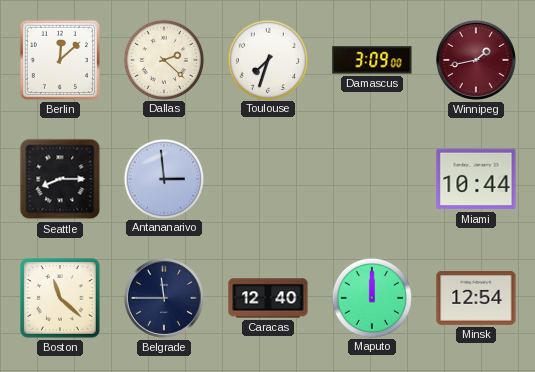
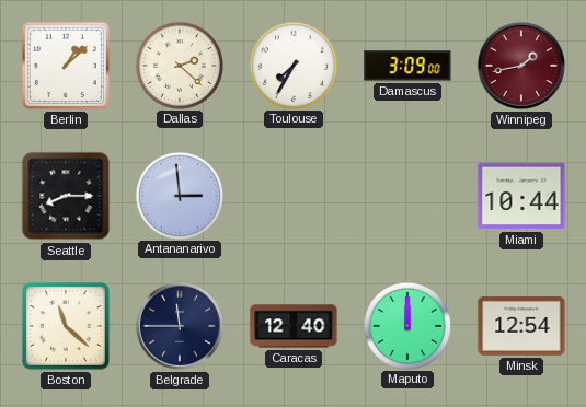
Berlin: 12:08 -> 1:08 (66, 66)
Toulouse: 7:33 -> 7:35 (292, 65)
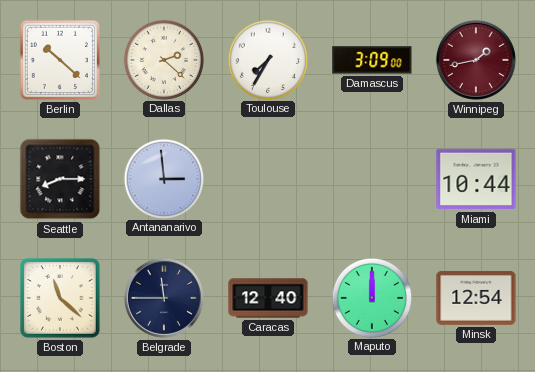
Berlin: 1:08 -> 10:22 (60, 60)
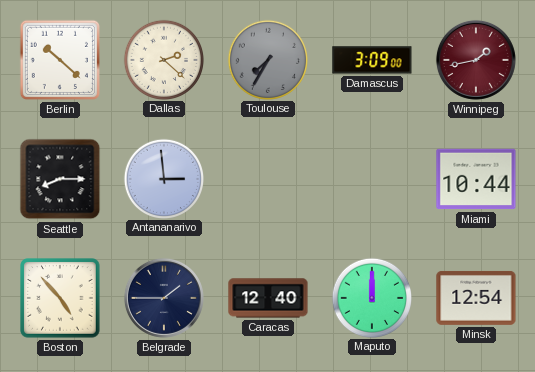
Toulouse dial: white -> grey (267, 59)
Boston: 11:22 -> 4:53 (60, 298)
Belgrade: 11:45 -> 1:45 (164, 298)
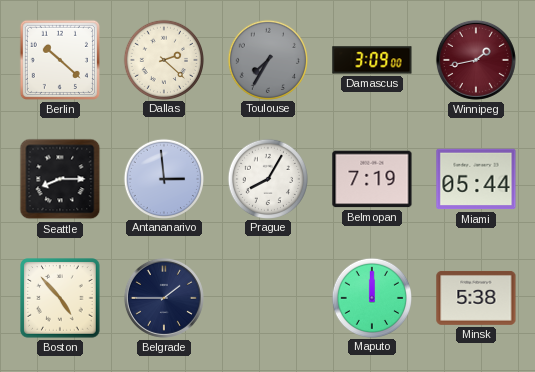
Prague: none -> 8:05 (267, 178)
Belmopan: none -> 7:19 (372, 179)
Miami: 10:44 -> 05:44 (476, 179)
Caracas: 12:40 -> none (268, 298)
Minsk: 12:54 -> 5:38 (476, 298)
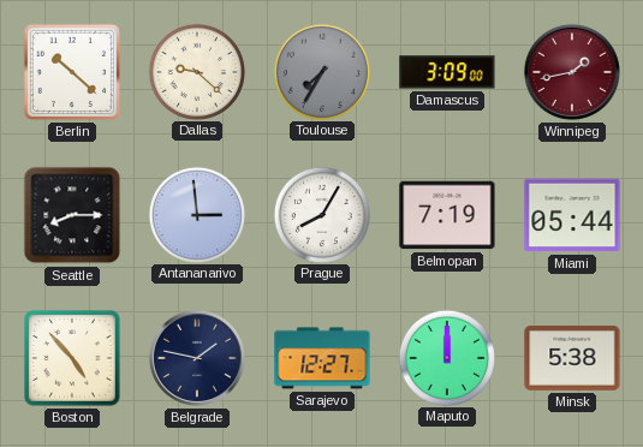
Dallas: 2:22 -> 9:22 (196, 71)
Belgrade: 1:45 -> 1:47 (197, 358)
Sarajevo: none -> 12:27 (322, 358)
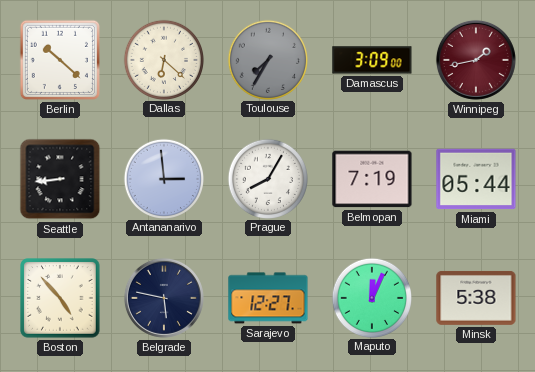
Dallas: 9:22 -> 6:22 (163, 59)
Seattle: 8:15 -> 8:44 (60, 179)
Belgrade: 1:47 -> 5:47 (164, 298)
Maputo: 12:00 -> 12:04 (371, 297)
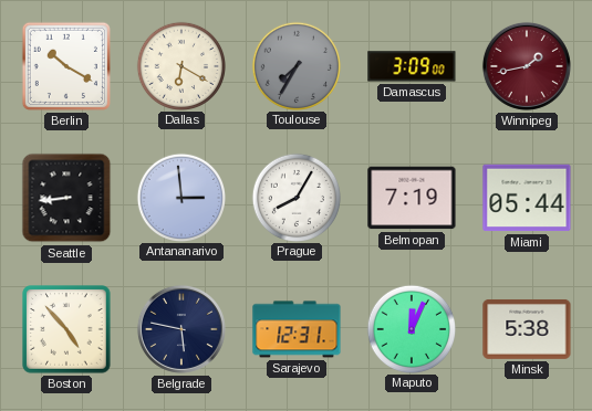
Berlin: 10:22 -> 10:20 (66, 66)
Dallas: 6:22 -> 6:20 (180, 65)
Sarajevo: 12:27 -> 12:31 (297, 329)
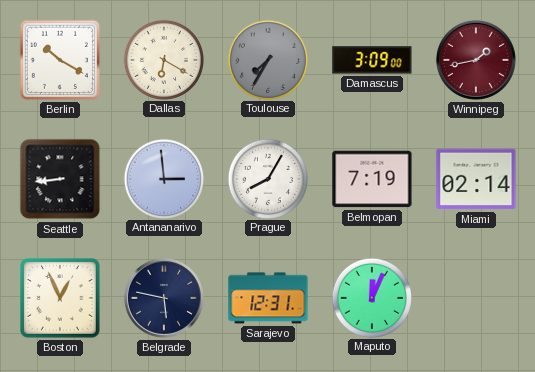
Miami: 05:44 -> 02:14 (476, 179)
Boston: 4:53 -> 12:56 (60, 298)
Minsk: 5:38 -> none (527, 329)
